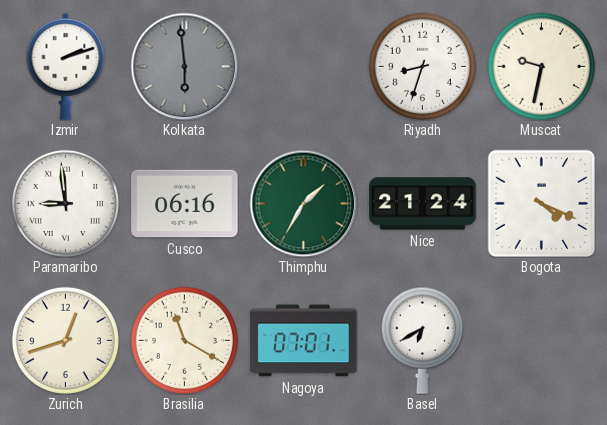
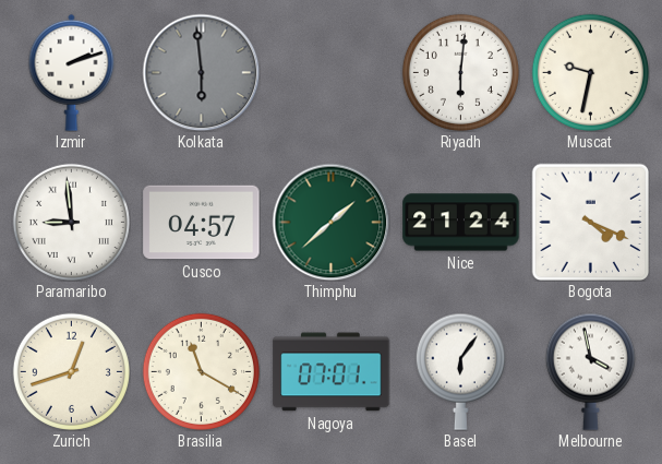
Riyadh: 8:33 -> 6:01 (460, 72)
Cusco: 06:16 -> 04:57 (202, 223)
Thimphu: 1:35 -> 1:38 (330, 222)
Basel: 6:40 -> 6:06 (460, 371)
Melbourne: none -> 3:58 (590, 371)
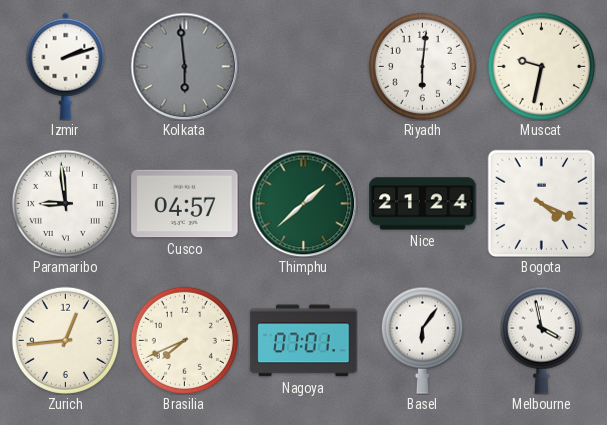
Zurich: 12:42 -> 12:44 (65, 340)
Brasilia: 11:20 -> 7:41 (184, 340)
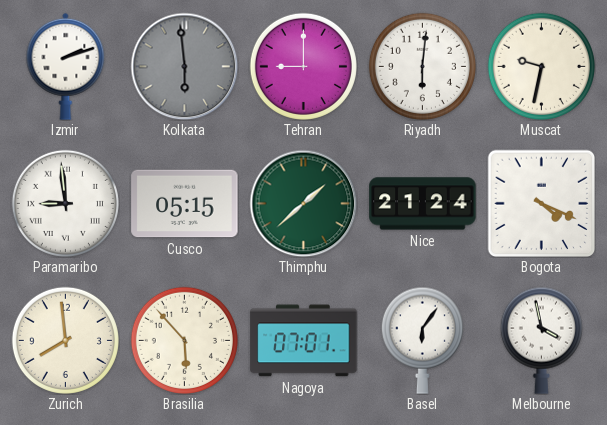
Tehran: none -> 9:00 (303, 66)
Cusco: 04:57 -> 05:15 (185, 204)
Zurich: 12:44 -> 7:59 (65, 340)
Brasilia: 7:41 -> 5:53 (184, 340)
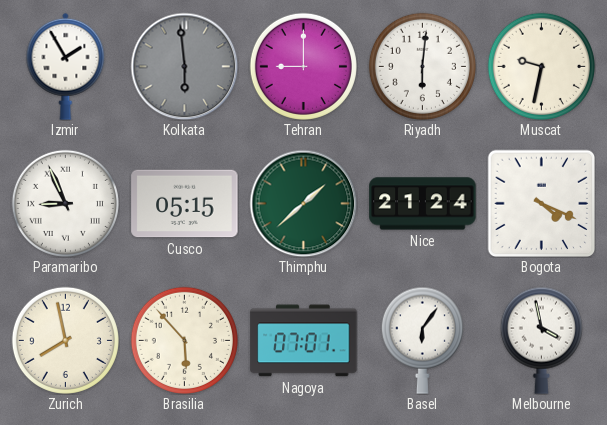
Izmir: 2:12 -> 1:55 (66, 66)
Paramaribo: 8:59 -> 8:56 (65, 203)
Zurich: 7:59 -> 7:58 (65, 340)
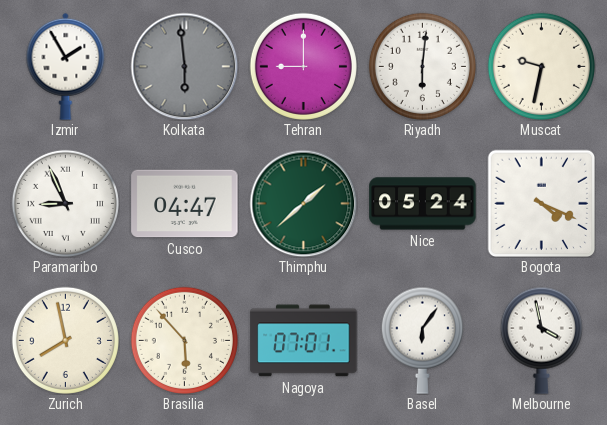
Cusco: 05:15 -> 04:47 (185, 204)
Nice: 21:24 -> 05:24 (423, 204)
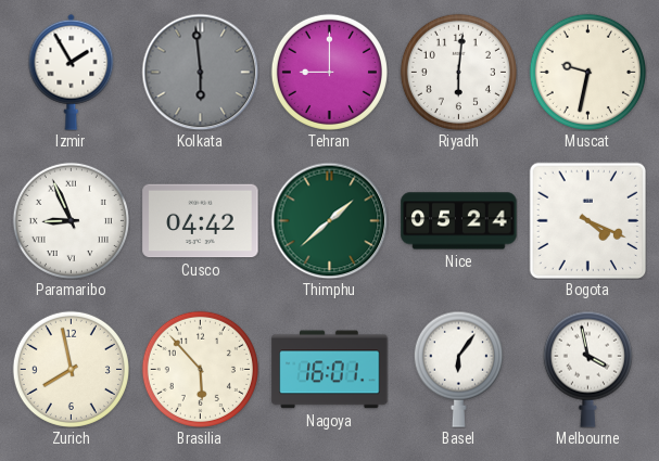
Cusco: 04:47 -> 04:42 (201, 221)
Nagoya: 07:01 -> 16:01 (330, 370)
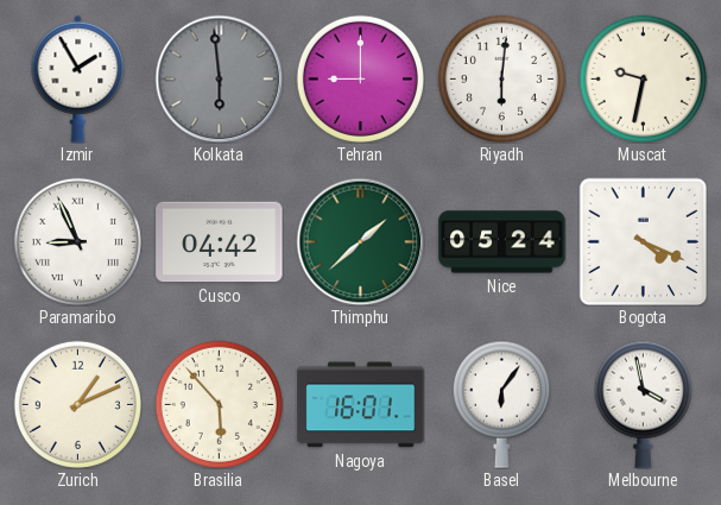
Zurich: 7:58 -> 1:11 (77, 404)
